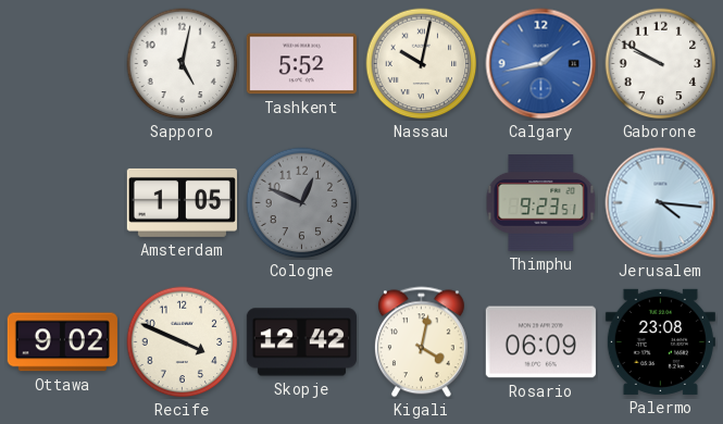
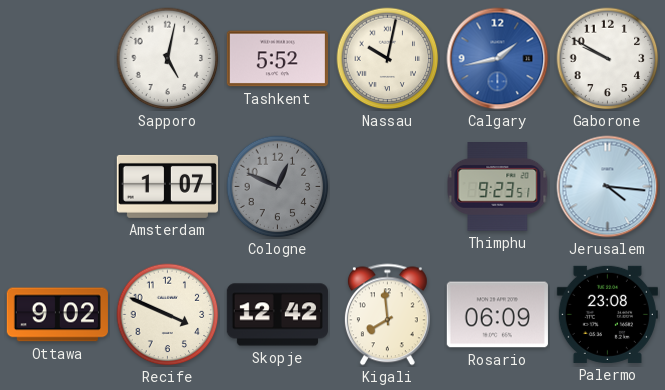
Amsterdam: 1:05 -> 1:07 (167, 186)
Kigali: 4:02 -> 7:59 (387, 315)
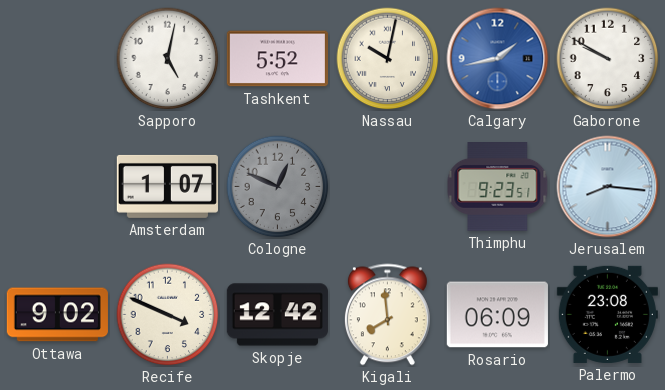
Jerusalem: 4:16 -> 8:16 (608, 187)
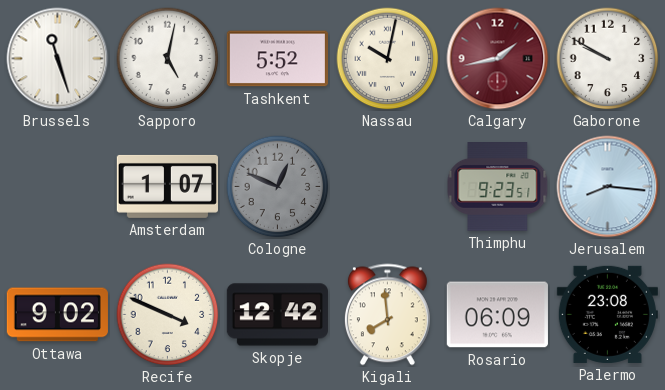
Brussels: none -> 11:27 (58, 59)
Calgary dial: blue -> burgundy (498, 59)
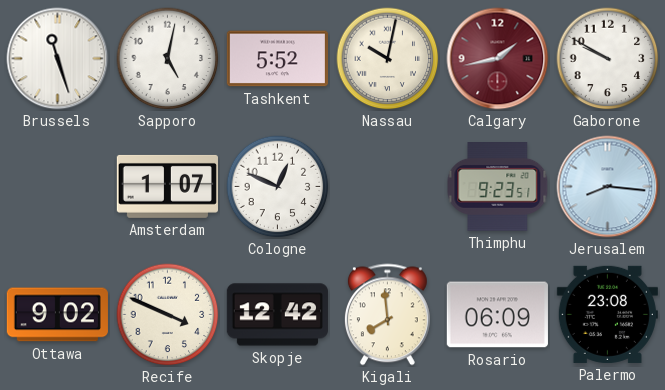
Cologne dial: grey -> white (278, 187)
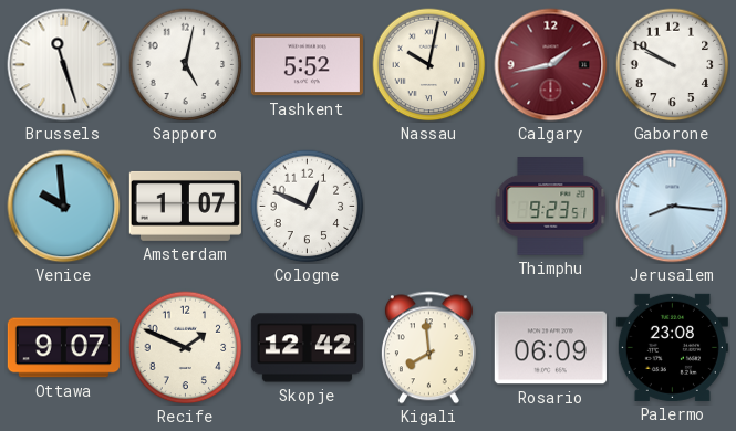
Venice: none -> 9:59 (64, 207)
Ottawa: 9:02 -> 9:07 (63, 348)
Recife: 3:49 -> 1:49 (186, 348)
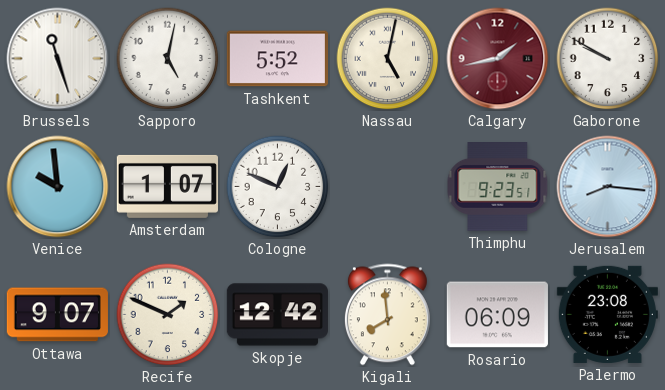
Nassau: 10:02 -> 5:02 (388, 59)
